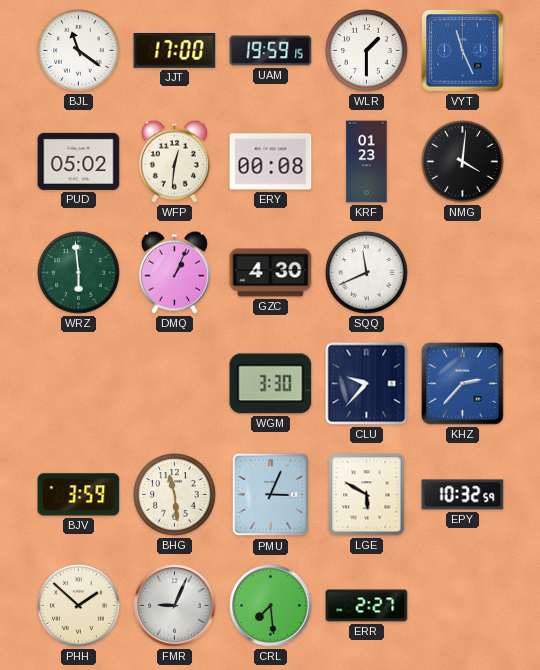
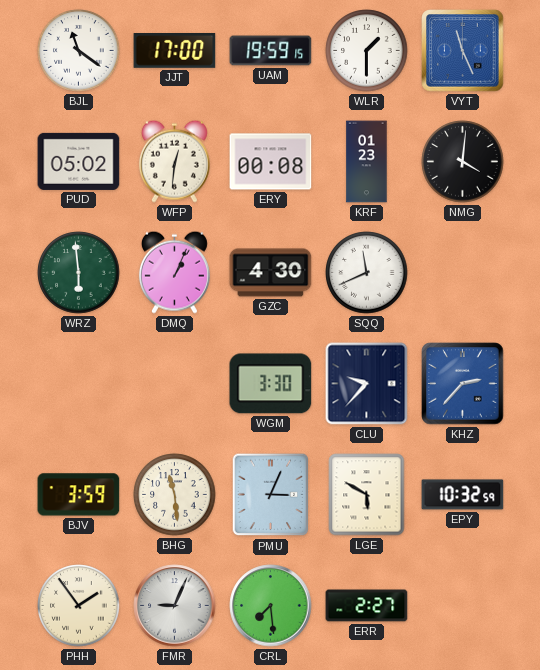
PHH: 1:52 -> 1:54 (79, 606)
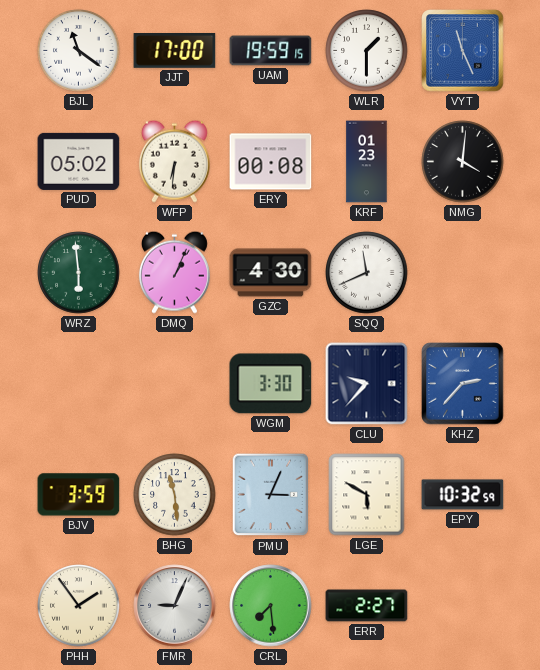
WFP: 12:31 -> 6:31 (174, 161)
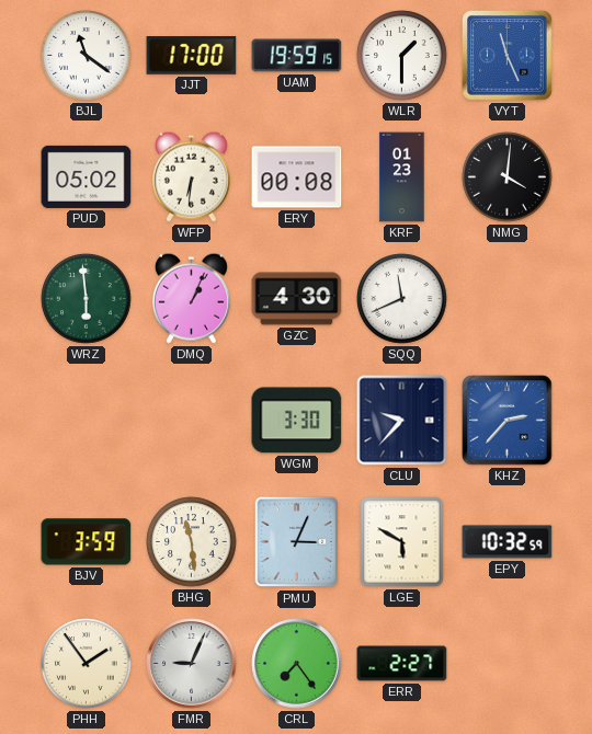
CRL: 7:29 -> 7:24 (297, 664)
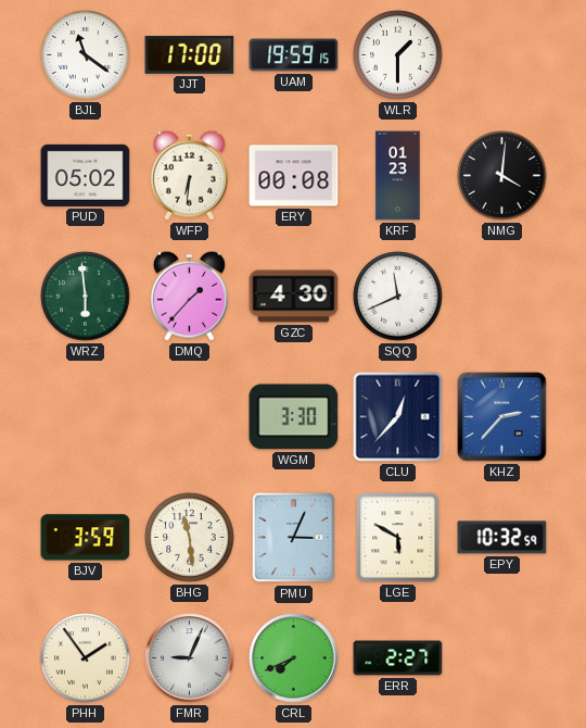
VYT: 11:26 -> none (508, 56)
DMQ: 1:04 -> 1:37 (189, 296)
CLU: 9:37 -> 12:37 (398, 417)
CRL: 7:24 -> 7:41 (294, 658)
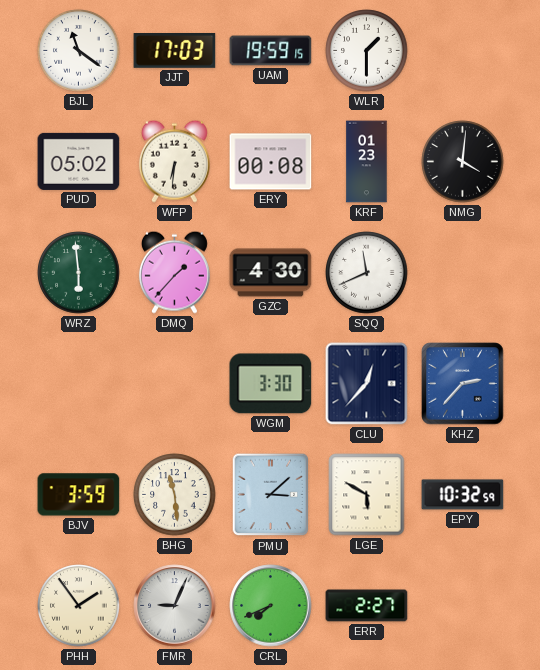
JJT: 17:00 -> 17:03 (175, 51)
PMU: 3:04 -> 3:08 (271, 495)
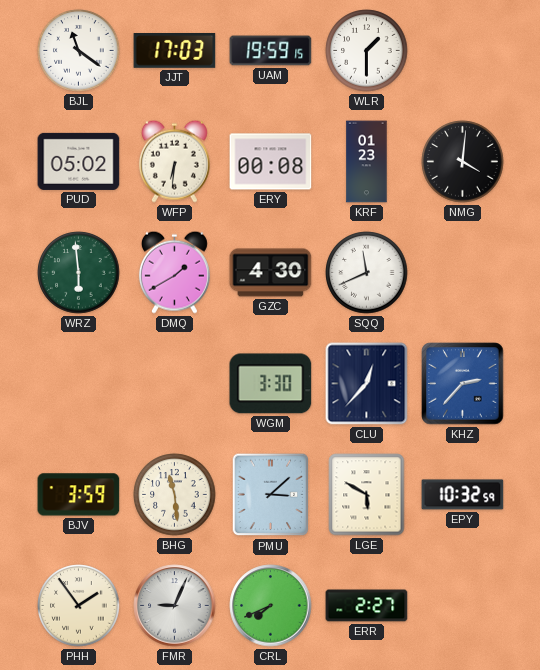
DMQ: 1:37 -> 1:40 (174, 272)
